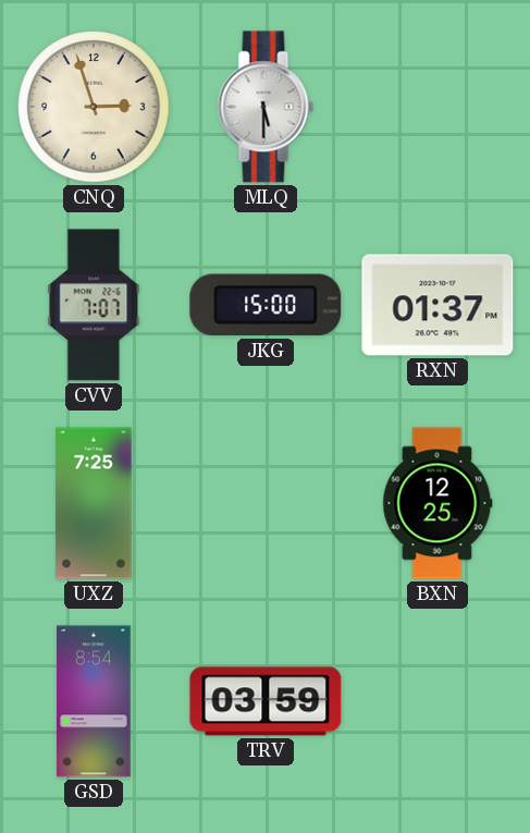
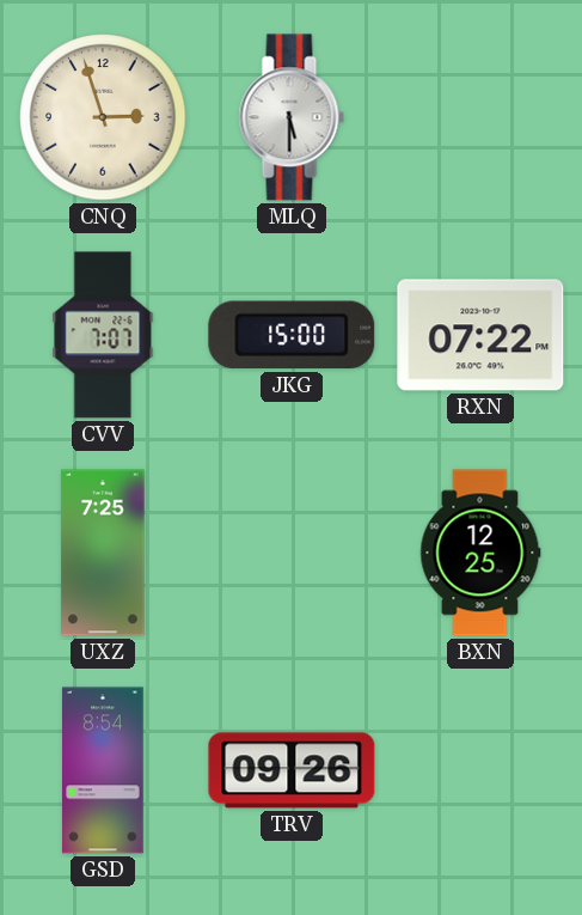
RXN: 01:37 -> 07:22 (480, 335)
TRV: 03:59 -> 09:26 (292, 770)
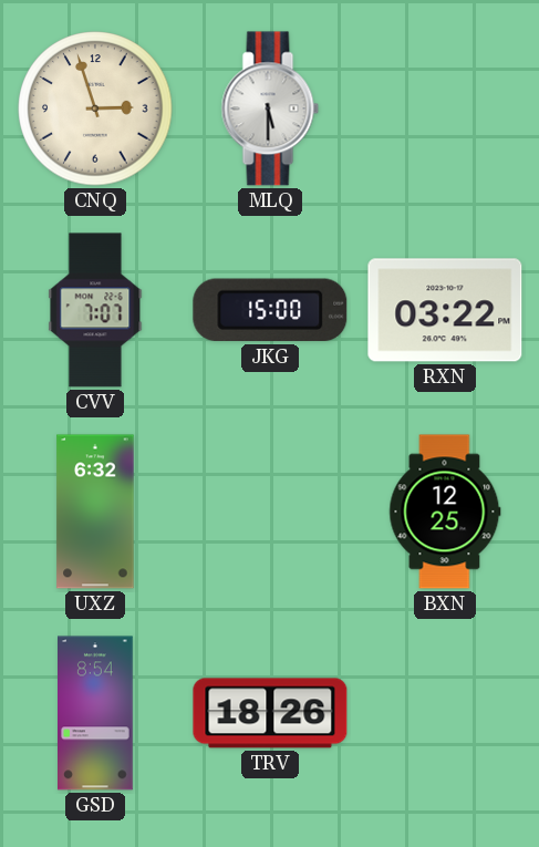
RXN: 07:22 -> 03:22 (445, 310)
UXZ: 7:25 -> 6:32 (95, 512)
TRV: 09:26 -> 18:26 (270, 713)
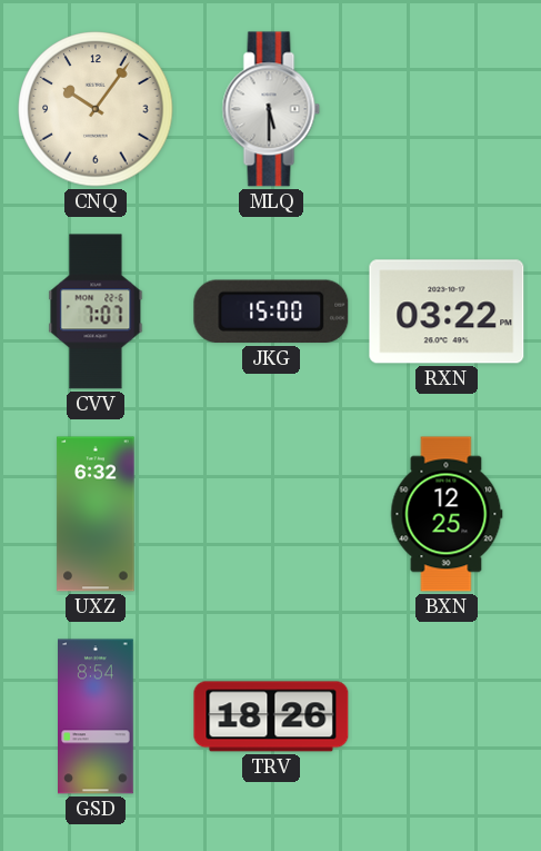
CNQ: 2:57 -> 10:06 (96, 109)
